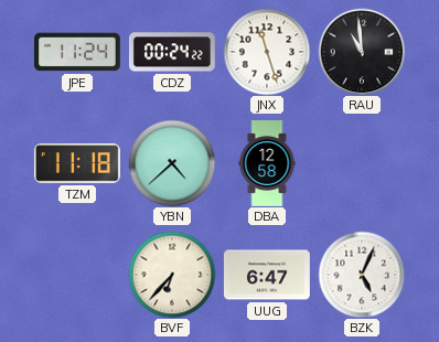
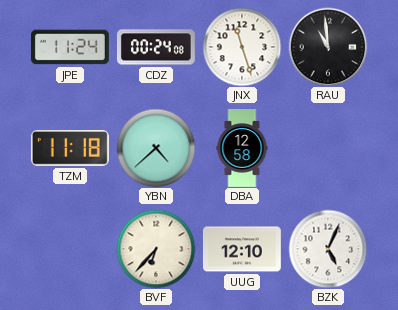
CDZ: 00:24:22 -> 00:24:08 (156, 47)
UUG: 6:47 -> 12:10 (242, 249)
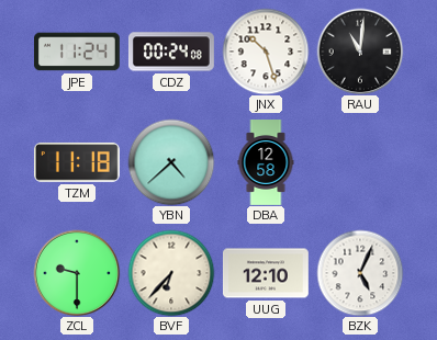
JNX: 11:27 -> 10:27 (266, 52)
RAU: 10:59 -> 11:01 (360, 52)
ZCL: none -> 9:30 (77, 273)
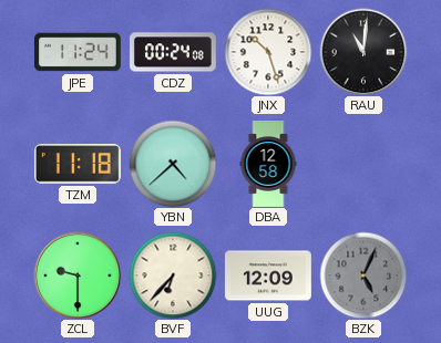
UUG: 12:10 -> 12:09 (268, 276)
BZK dial: white -> grey (363, 276)
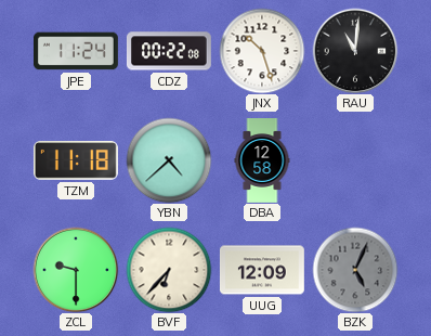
CDZ: 00:24 -> 00:22 (169, 51)
